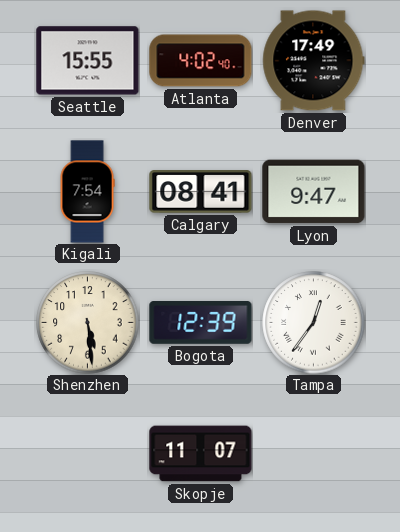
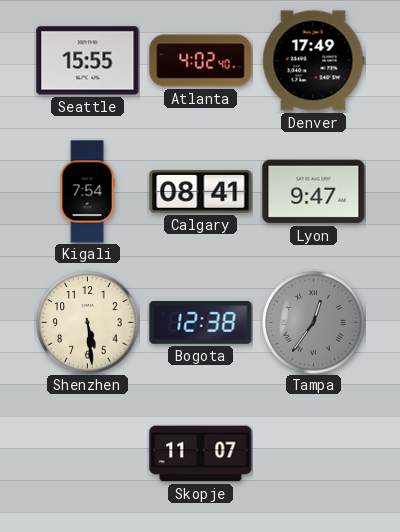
Bogota: 12:39 -> 12:38 (201, 323)
Tampa dial: white -> grey (314, 323)
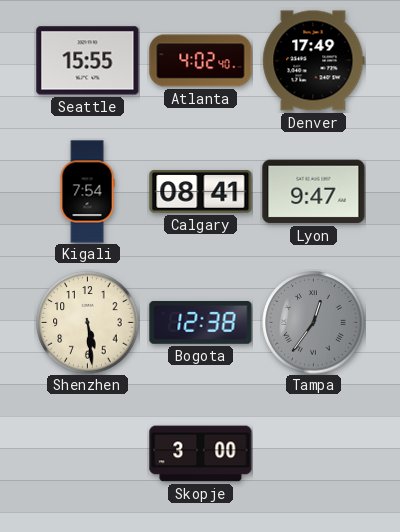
Skopje: 11:07 -> 3:00 (201, 454)
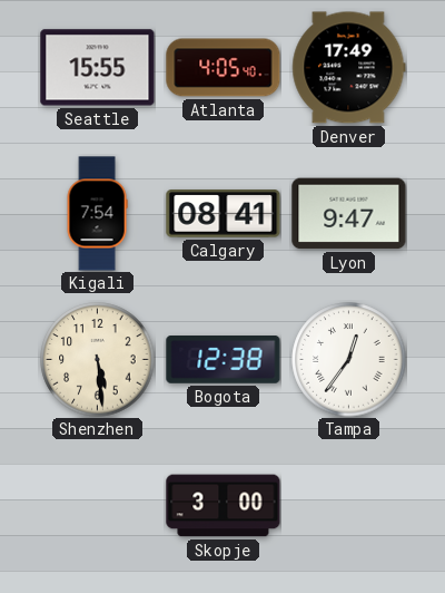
Atlanta: 4:02 -> 4:05 (224, 68)
Tampa dial: grey -> white (349, 360)
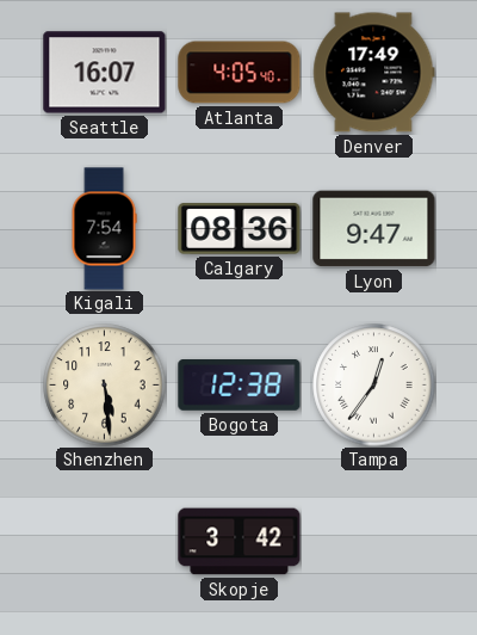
Seattle: 15:55 -> 16:07 (105, 73)
Calgary: 08:41 -> 08:36 (240, 229)
Skopje: 3:00 -> 3:42 (240, 542)
